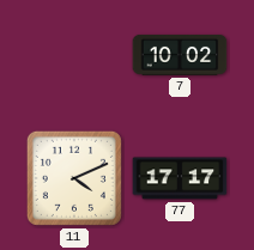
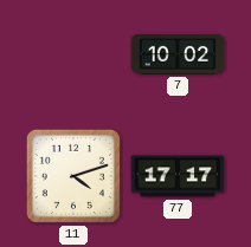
11: 4:11 -> 4:12 (73, 176)
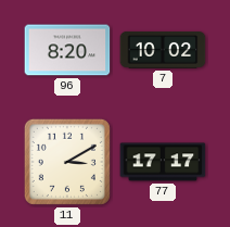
96: none -> 8:20 (67, 50)
11: 4:12 -> 3:10 (67, 162)
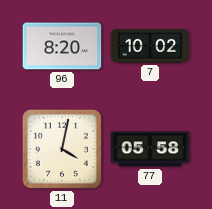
11: 3:10 -> 4:02 (62, 149)
77: 17:17 -> 05:58 (150, 149)
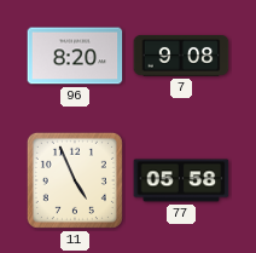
7: 10:02 -> 9:08 (181, 56)
11: 4:02 -> 4:56 (75, 180)
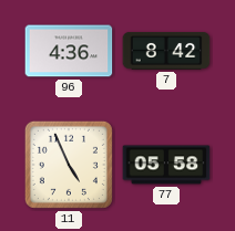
96: 8:20 -> 4:36 (69, 51)
7: 9:08 -> 8:42 (166, 51)
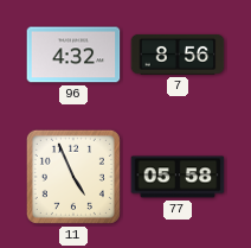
96: 4:36 -> 4:32 (73, 55)
7: 8:42 -> 8:56 (178, 55)
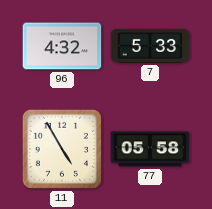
7: 8:56 -> 5:33 (150, 46)
11: 4:56 -> 4:55 (62, 149)
